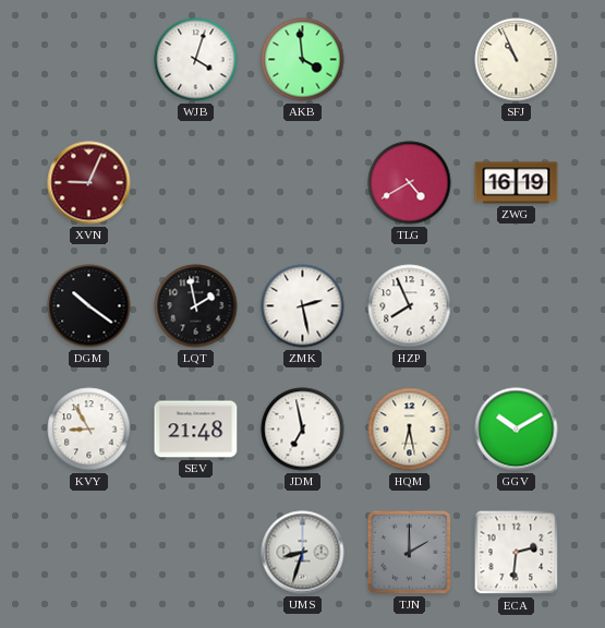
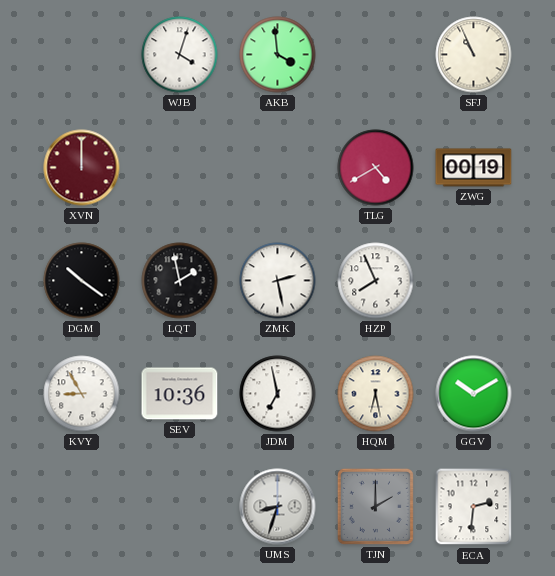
XVN: 9:04 -> 12:00 (82, 168)
ZWG: 16:19 -> 00:19 (474, 168)
SEV: 21:48 -> 10:36 (180, 394)
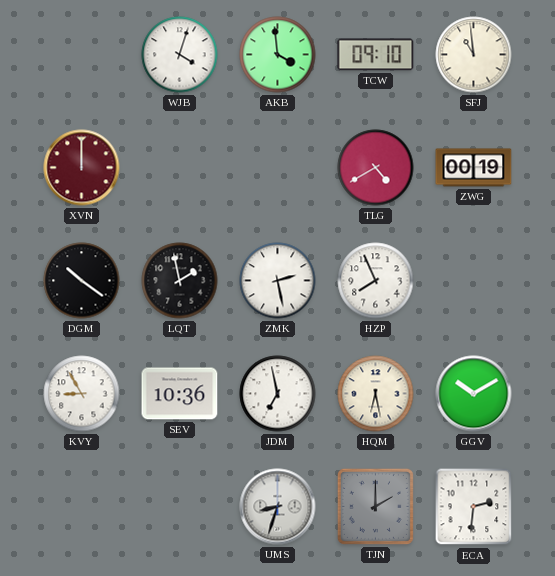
TCW: none -> 09:10 (376, 55)
SFJ: 10:56 -> 10:59 (474, 55)
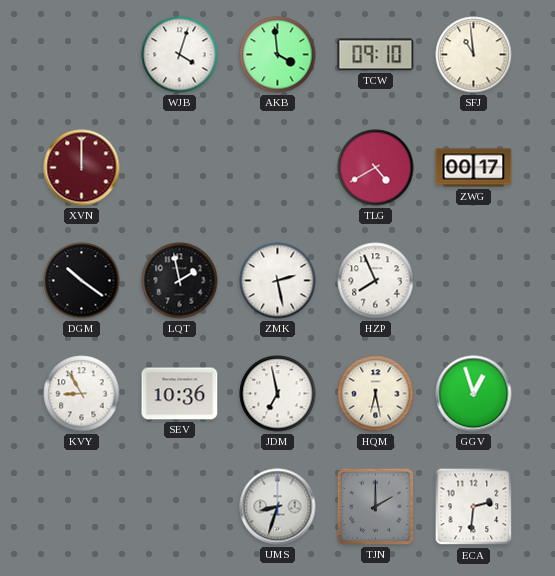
ZWG: 00:19 -> 00:17 (474, 168)
GGV: 10:10 -> 12:57 (474, 394)
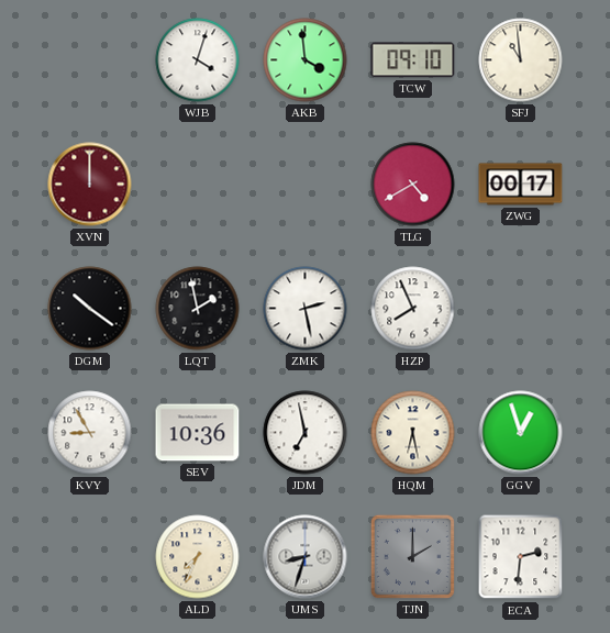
ALD: none -> 7:34 (198, 557)
